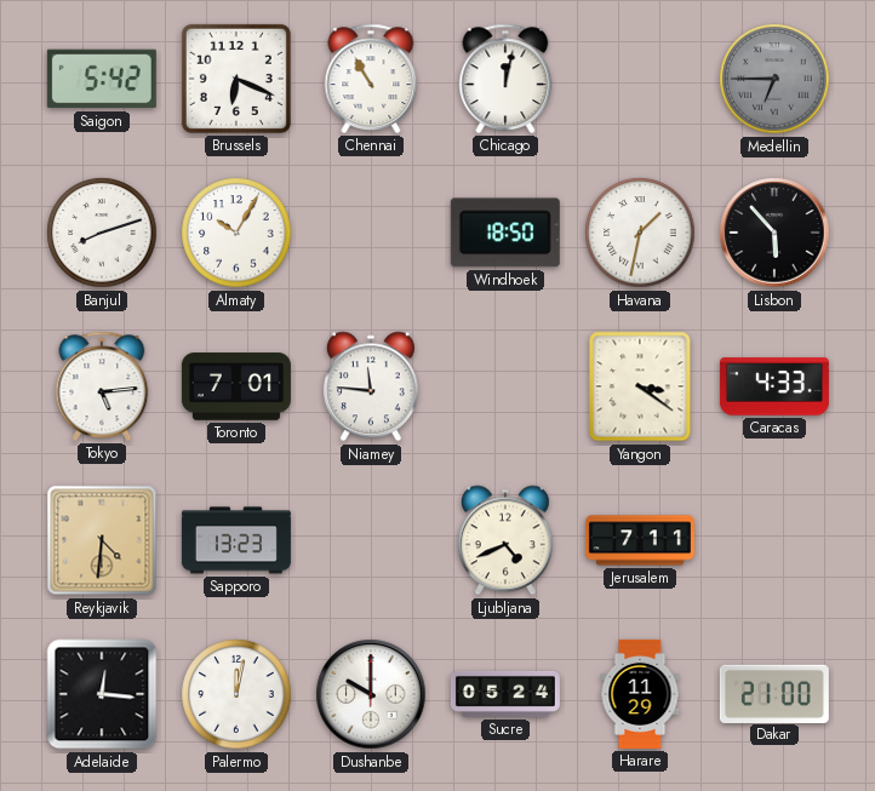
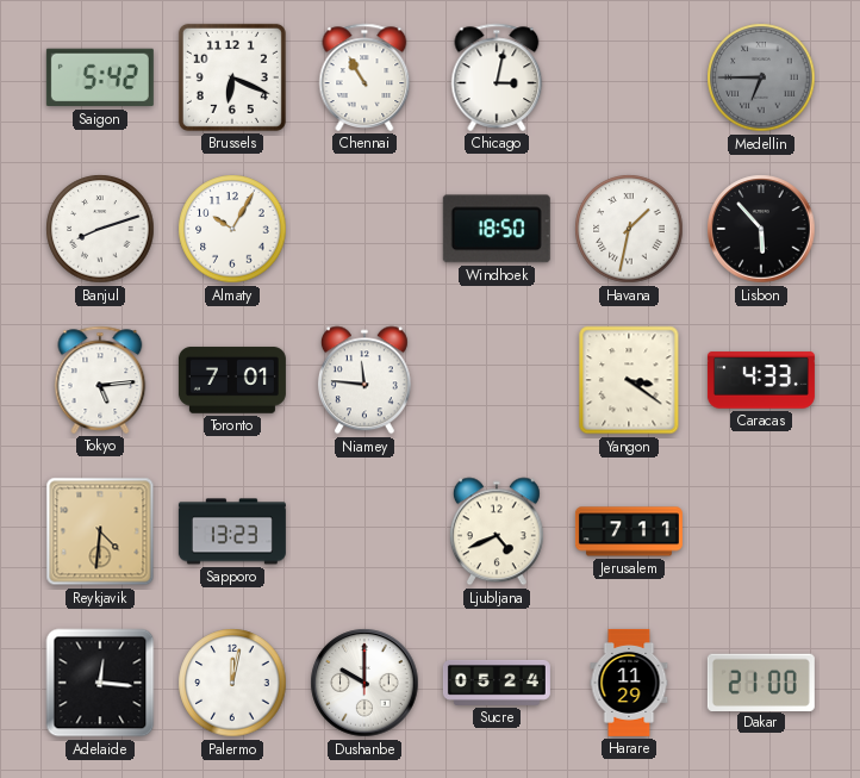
Chicago: 12:02 -> 3:02 (497, 77)
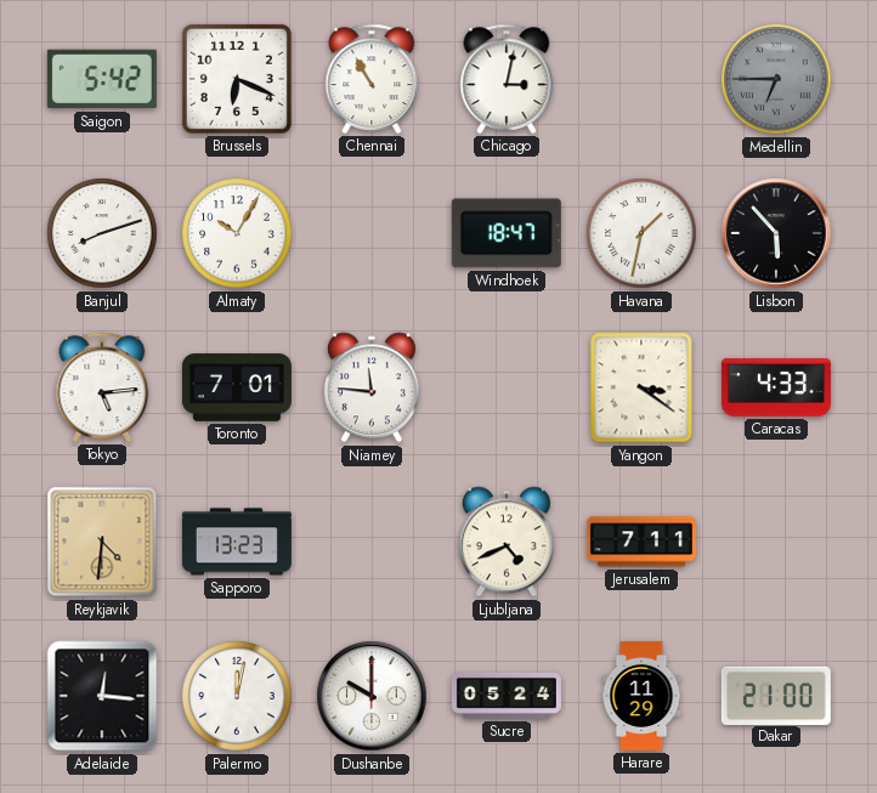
Windhoek: 18:50 -> 18:47 (507, 233)
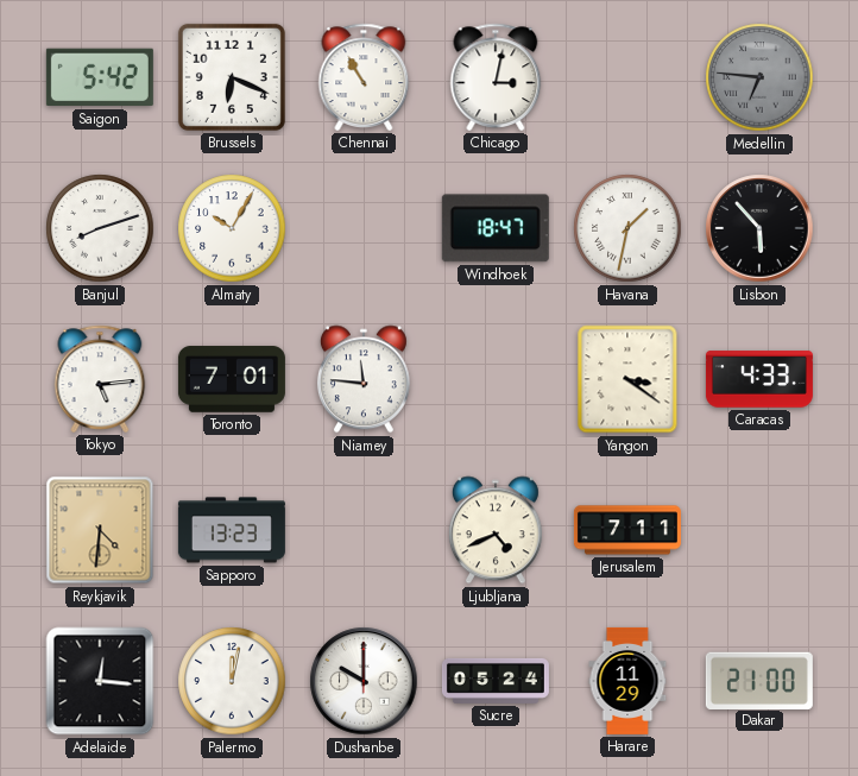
Medellin: 6:45 -> 6:46 (759, 77)
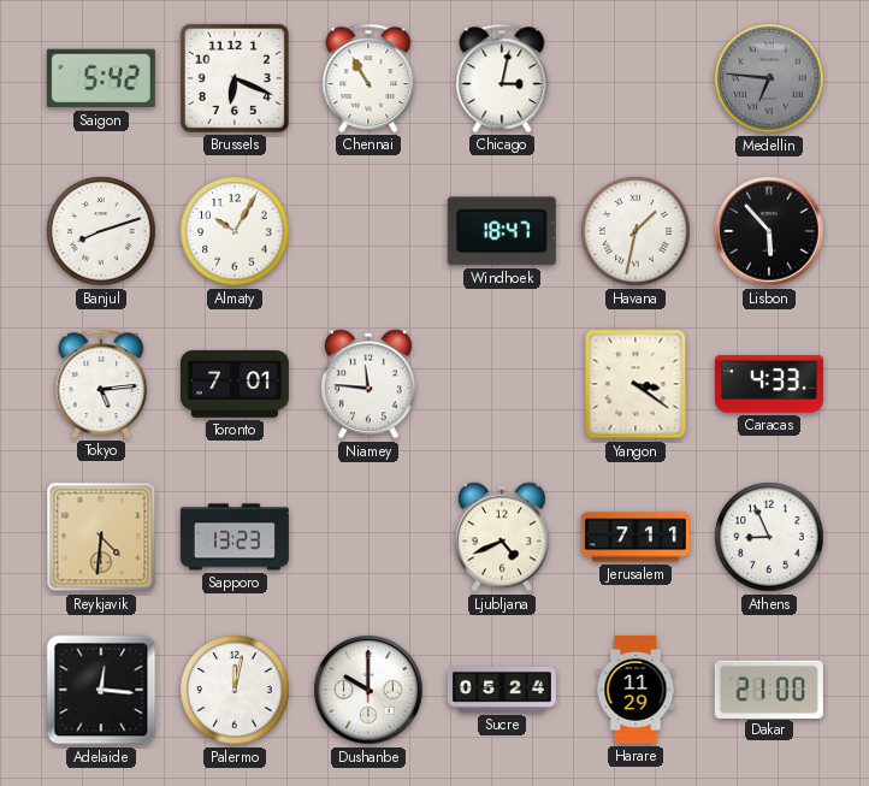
Athens: none -> 8:56 (769, 537)
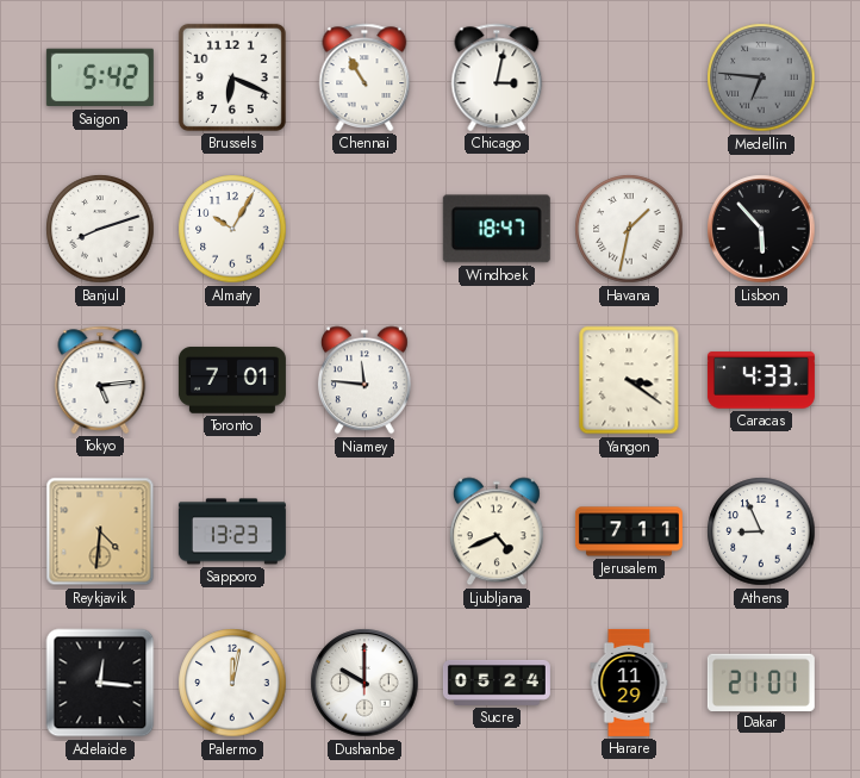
Dakar: 21:00 -> 21:01 (761, 681)
